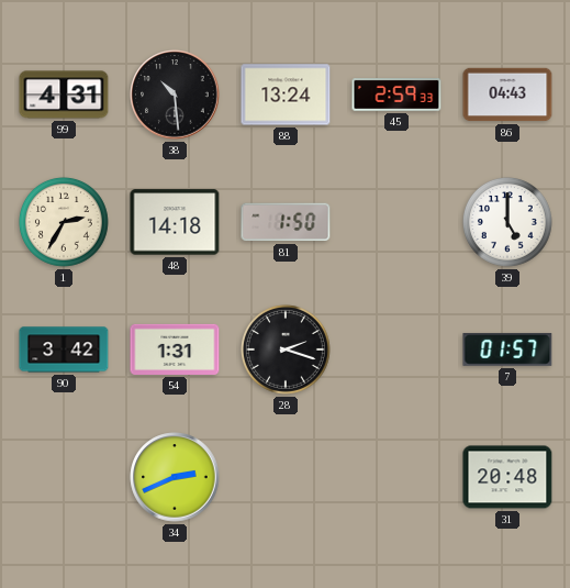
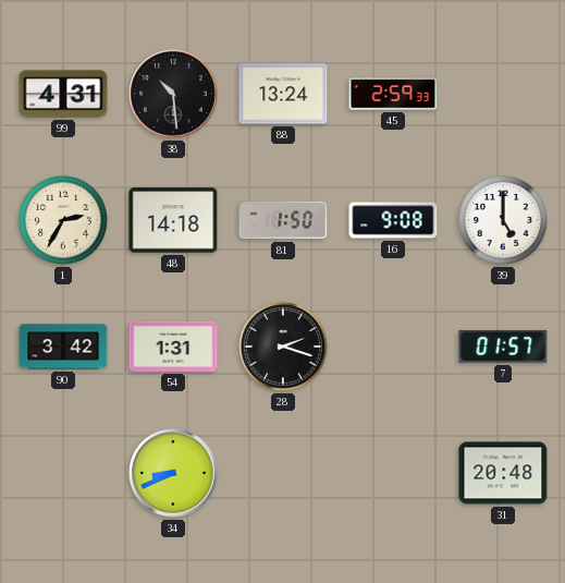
86: 04:43 -> none (507, 95)
16: none -> 9:08 (393, 220)
34: 2:41 -> 8:41 (173, 473)
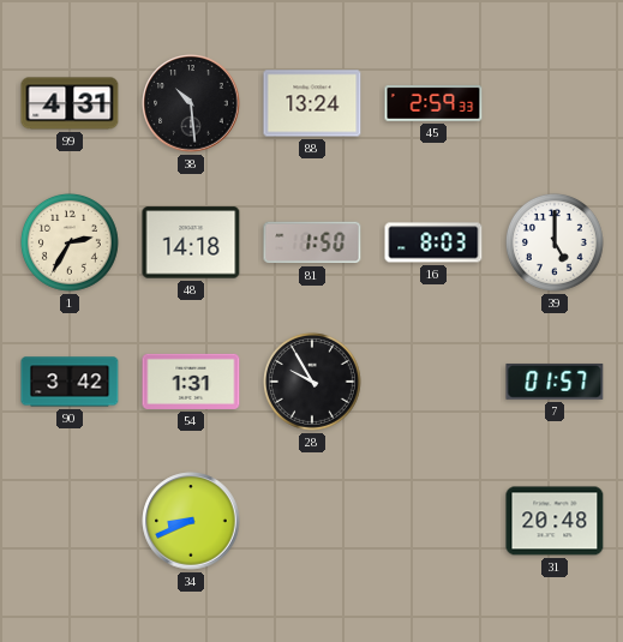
16: 9:08 -> 8:03 (433, 242)
28: 2:18 -> 9:55 (312, 382)
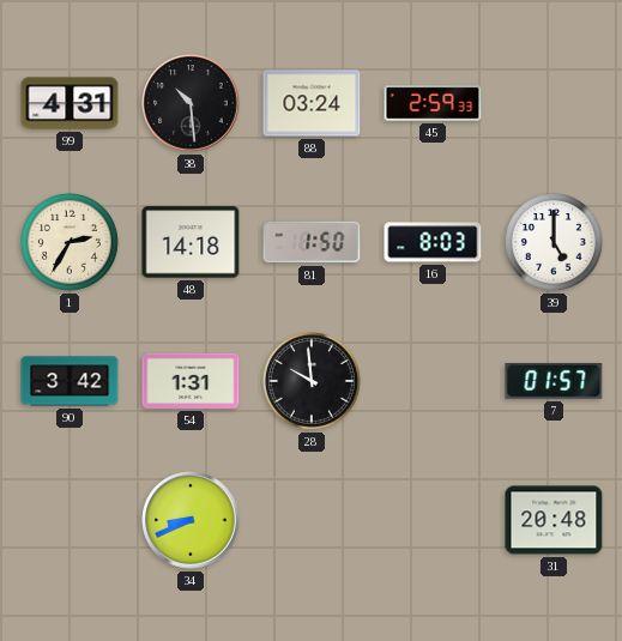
88: 13:24 -> 03:24 (312, 103)
28: 9:55 -> 9:59 (312, 381)
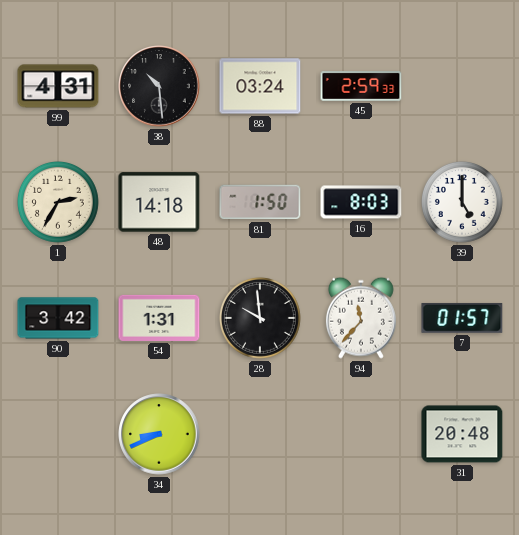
94: none -> 11:37 (361, 318)
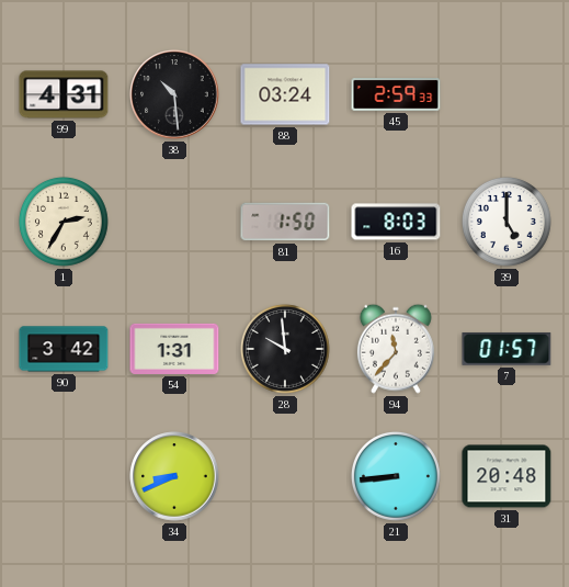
48: 14:18 -> none (159, 202)
21: none -> 8:44 (396, 476)
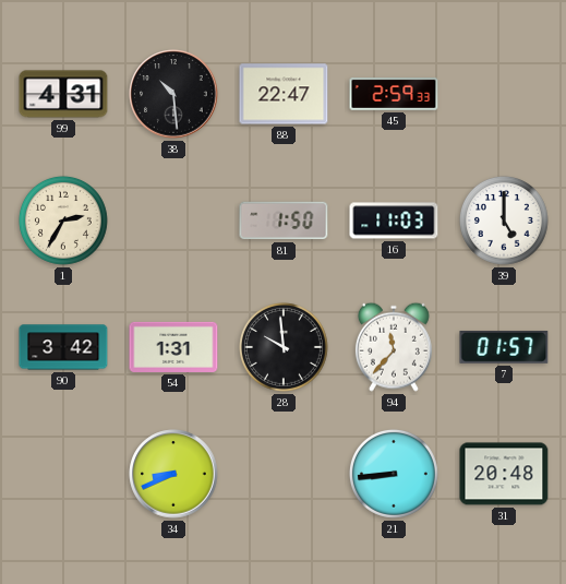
88: 03:24 -> 22:47 (284, 94)
16: 8:03 -> 11:03 (394, 221)
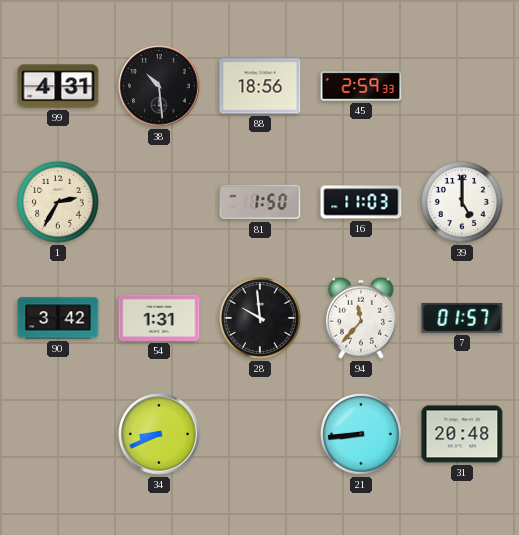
88: 22:47 -> 18:56 (260, 86)
